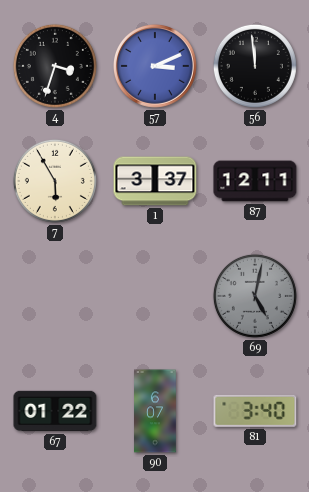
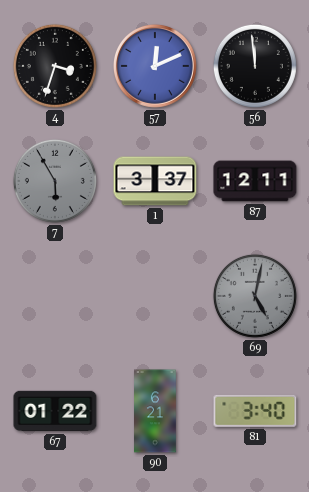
57: 3:11 -> 12:11 (155, 66)
7 dial: cream -> grey (55, 181)
90: 6:07 -> 6:21 (156, 411)
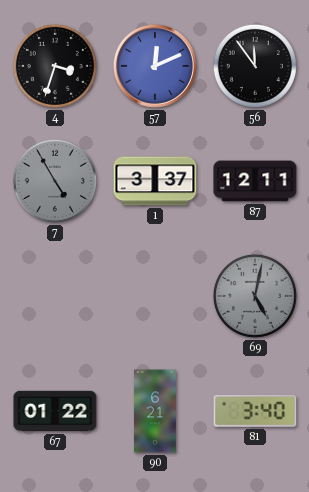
56: 11:59 -> 11:54 (255, 66)
7: 5:55 -> 4:55 (55, 181)
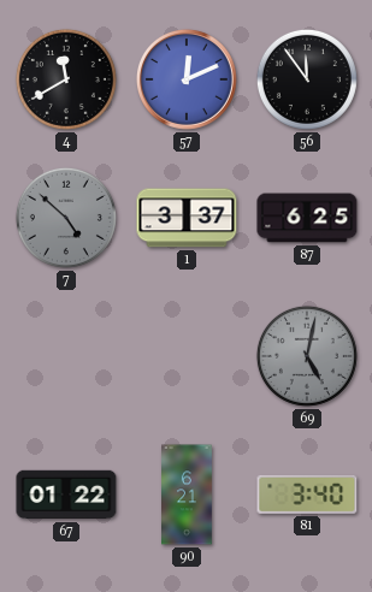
4: 3:33 -> 11:40 (66, 79)
7: 4:55 -> 4:52 (66, 218)
87: 12:11 -> 6:25 (307, 218)
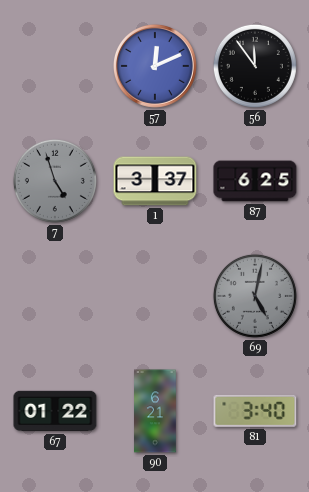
4: 11:40 -> none (66, 79)
7: 4:52 -> 4:57 (55, 181)
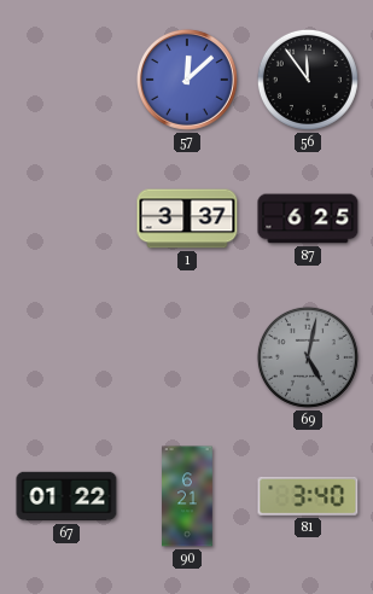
57: 12:11 -> 12:08 (187, 80)
7: 4:57 -> none (55, 181)
